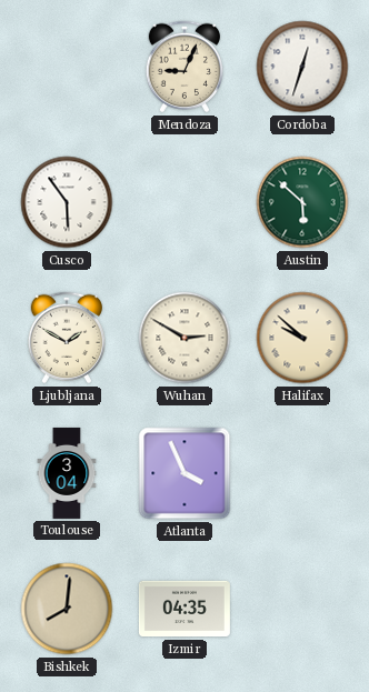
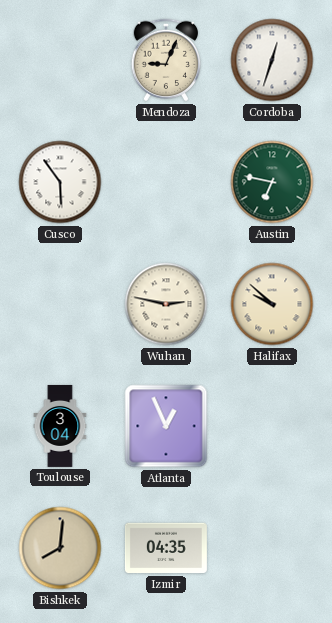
Austin: 5:52 -> 6:47 (272, 182)
Ljubljana: 1:50 -> none (67, 338)
Wuhan: 2:50 -> 2:47 (166, 304)
Atlanta: 3:56 -> 12:56 (166, 426)
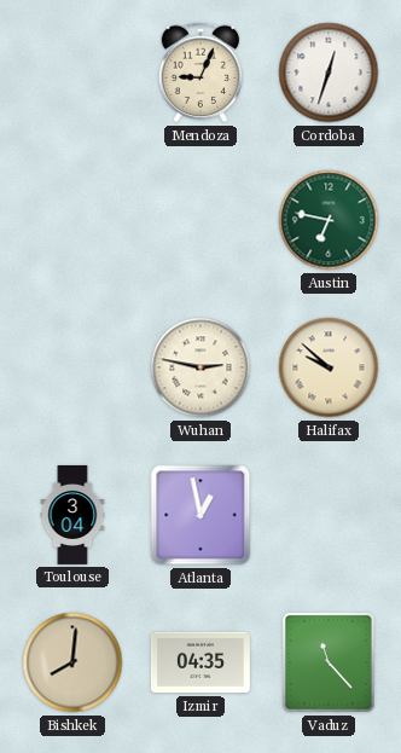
Cusco: 5:54 -> none (60, 182)
Atlanta: 12:56 -> 12:58 (200, 515)
Vaduz: none -> 11:23 (329, 662)
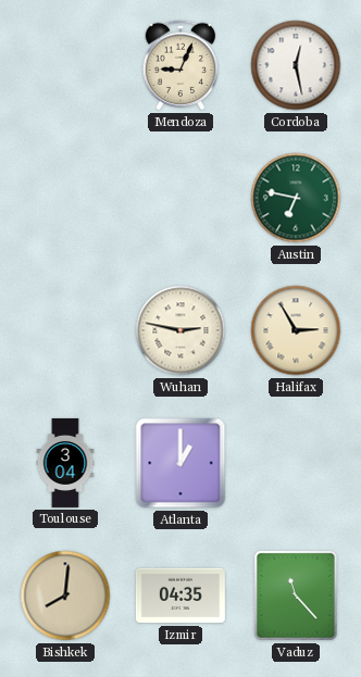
Cordoba: 12:33 -> 12:28 (296, 65)
Halifax: 9:52 -> 2:55 (296, 330)
Atlanta: 12:58 -> 1:00 (180, 463)
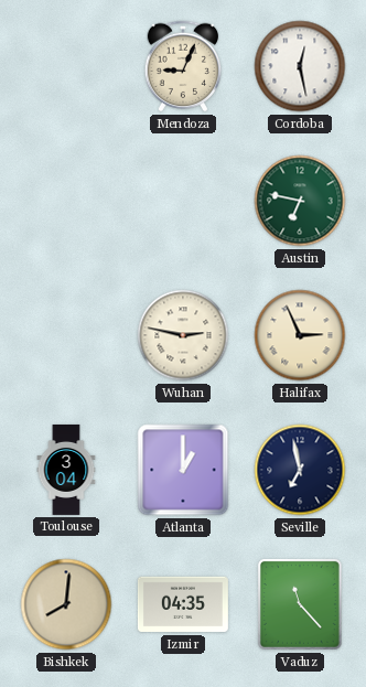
Halifax: 2:55 -> 2:56 (300, 335)
Seville: none -> 6:58 (300, 470)
